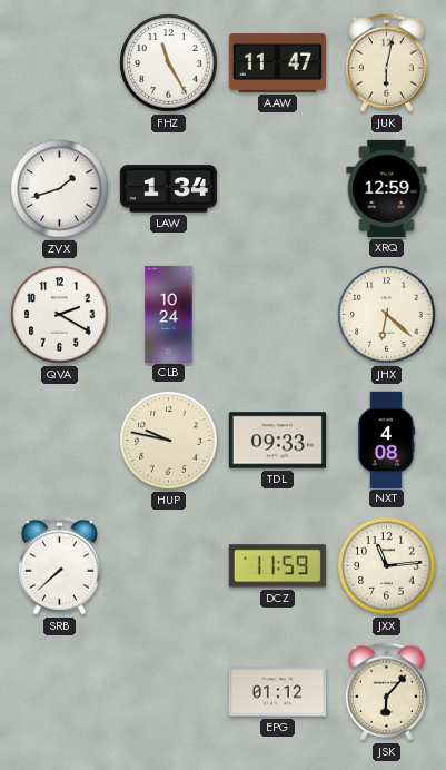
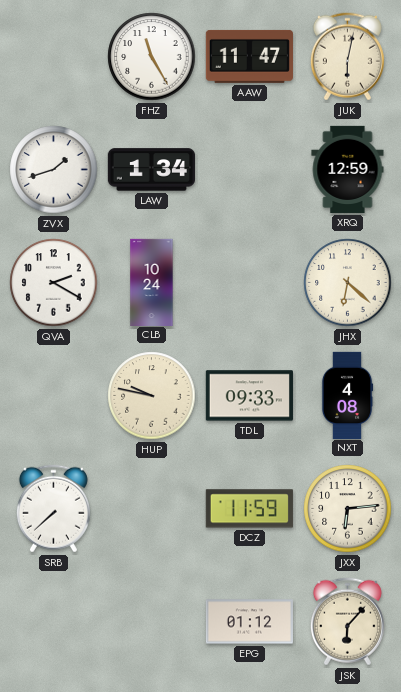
JXX: 11:14 -> 6:14 (348, 509)
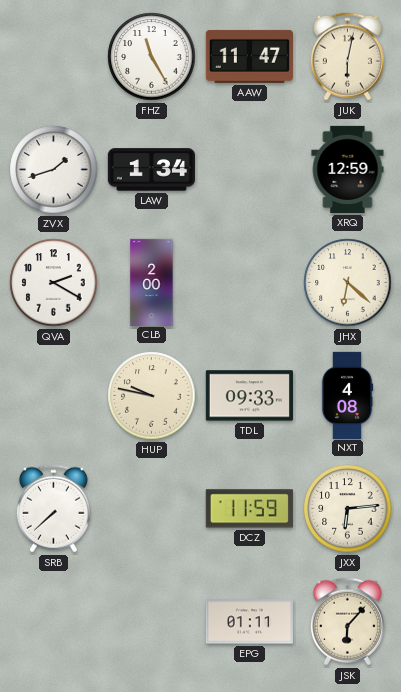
CLB: 10:24 -> 2:00 (152, 282)
EPG: 01:12 -> 01:11 (249, 622)
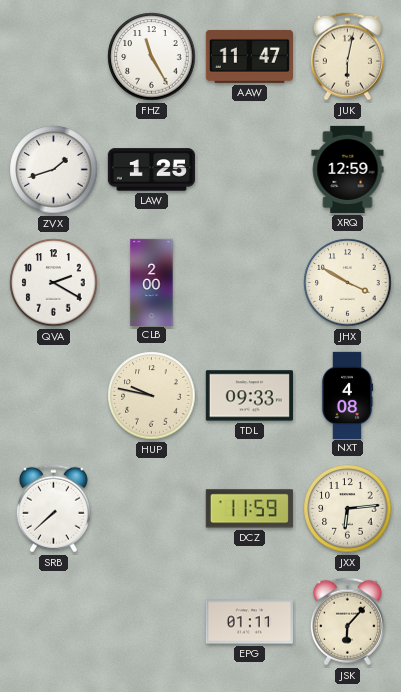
LAW: 1:34 -> 1:25 (151, 170)
JHX: 6:22 -> 3:50 (348, 283)
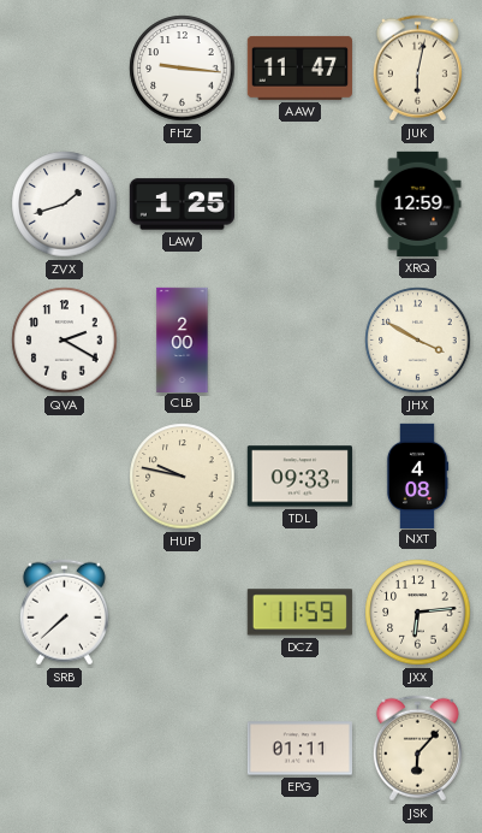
FHZ: 11:25 -> 9:16 (183, 69)
